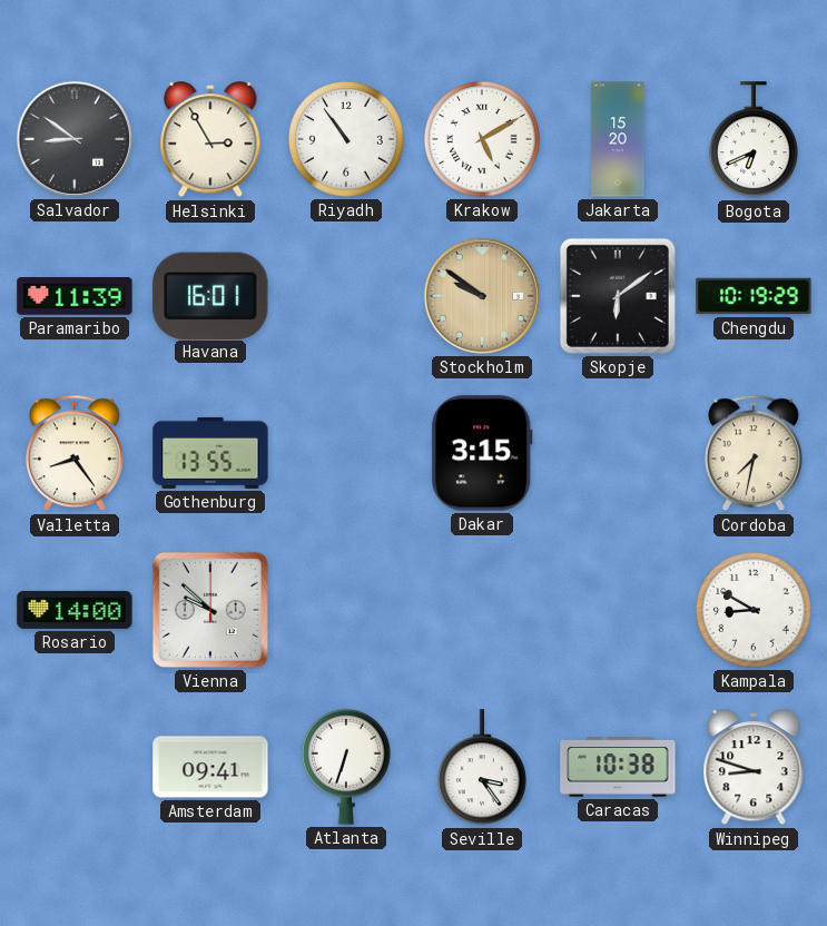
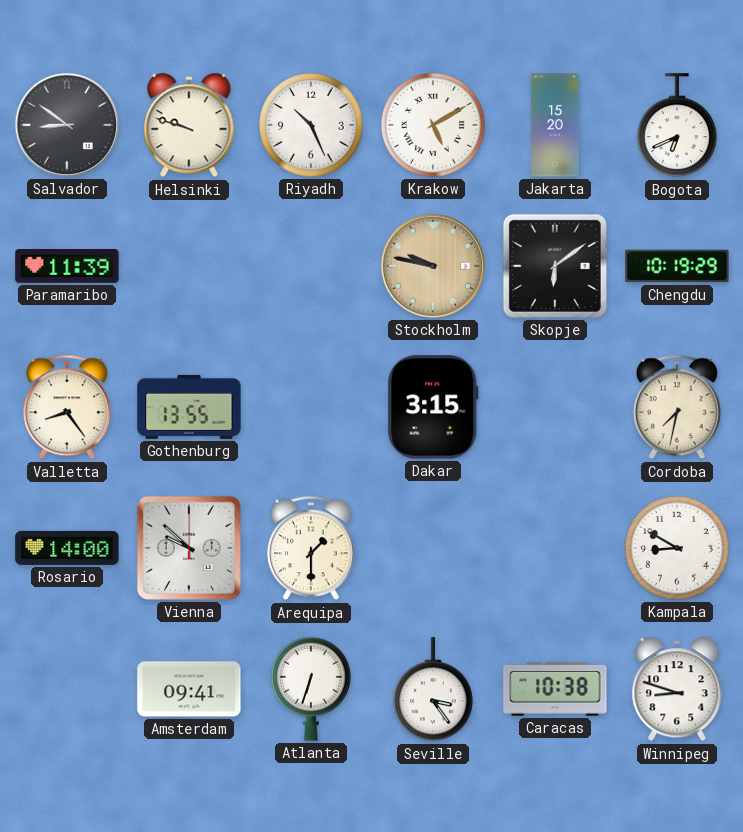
Helsinki: 2:55 -> 9:48 (189, 126)
Riyadh: 10:54 -> 10:26 (311, 125)
Havana: 16:01 -> none (210, 295)
Stockholm: 9:51 -> 9:47 (433, 266)
Arequipa: none -> 1:30 (311, 548)
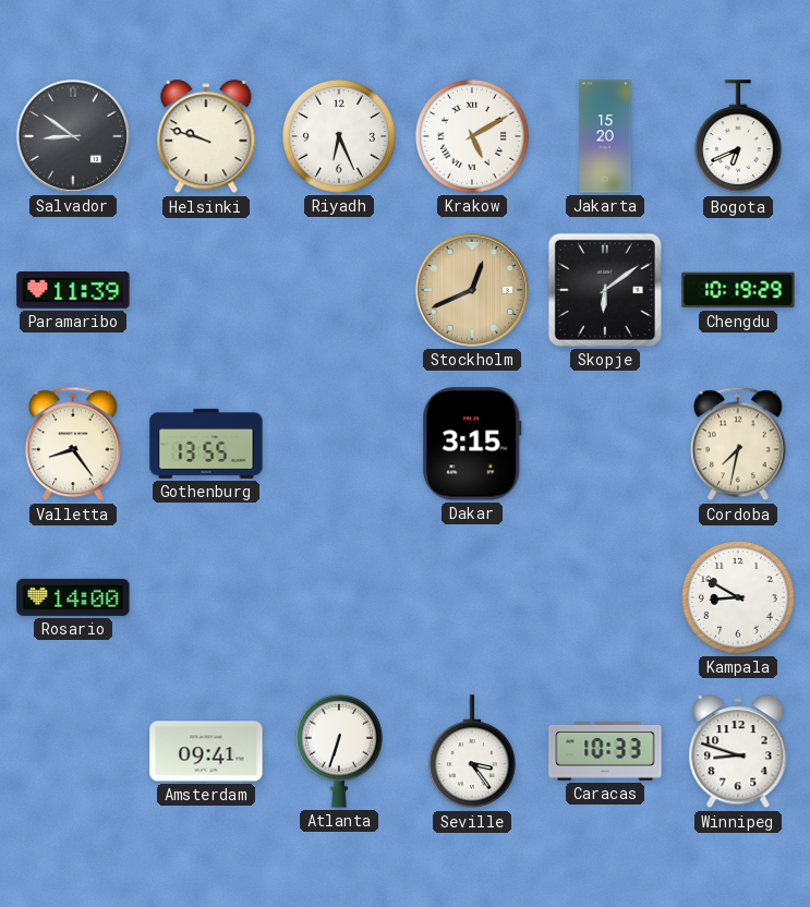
Riyadh: 10:26 -> 6:26 (339, 136)
Stockholm: 9:47 -> 12:41 (472, 290)
Vienna: 9:52 -> none (189, 548)
Arequipa: 1:30 -> none (311, 548)
Caracas: 10:38 -> 10:33 (605, 751)
